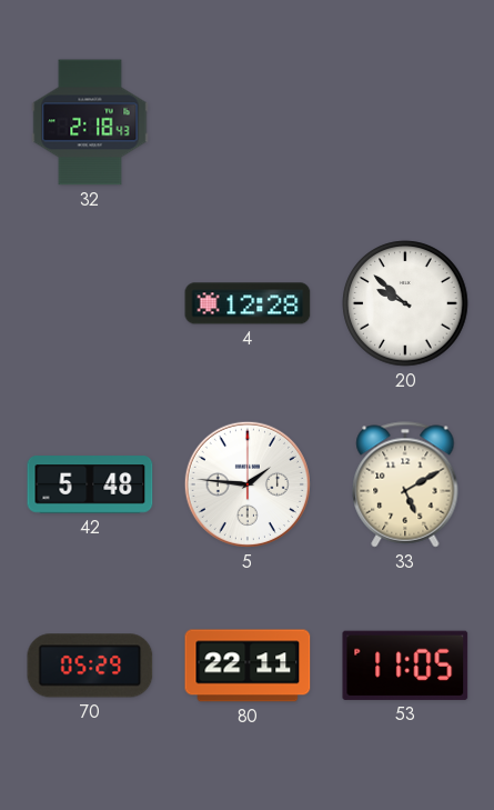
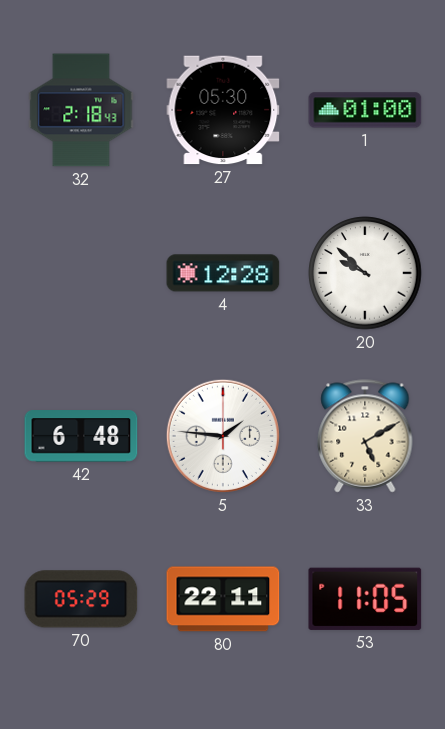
27: none -> 05:30 (223, 110)
1: none -> 01:00 (365, 110)
42: 5:48 -> 6:48 (81, 436)
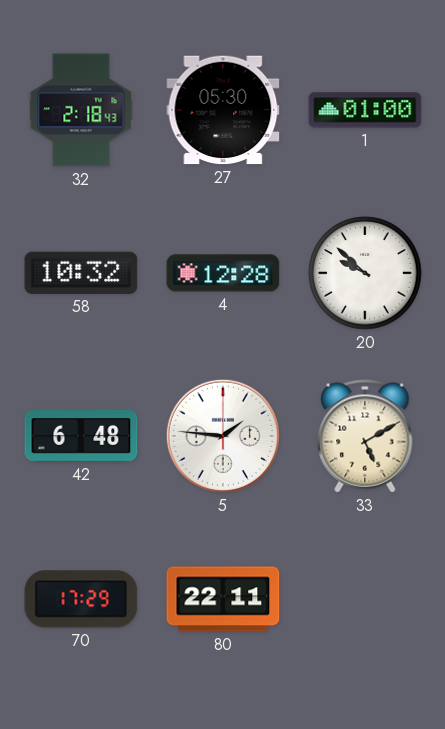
58: none -> 10:32 (81, 273)
70: 05:29 -> 17:29 (81, 599)
53: 11:05 -> none (365, 599)
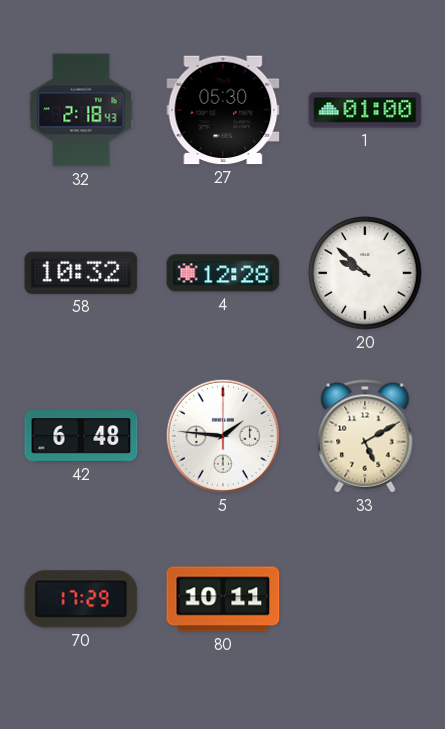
80: 22:11 -> 10:11 (223, 599)
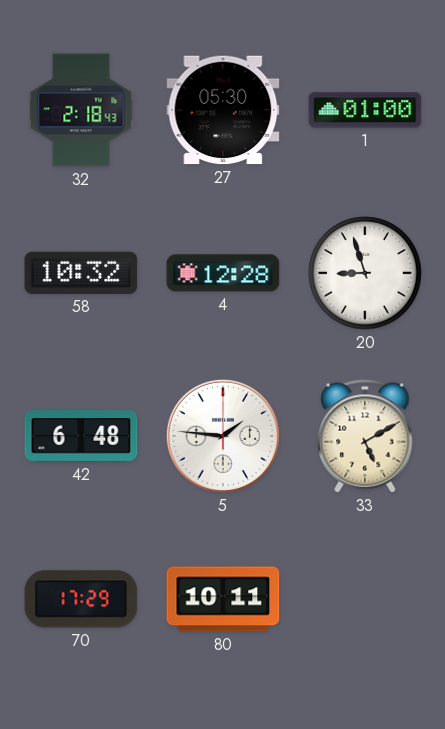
20: 9:52 -> 8:57 (365, 273)
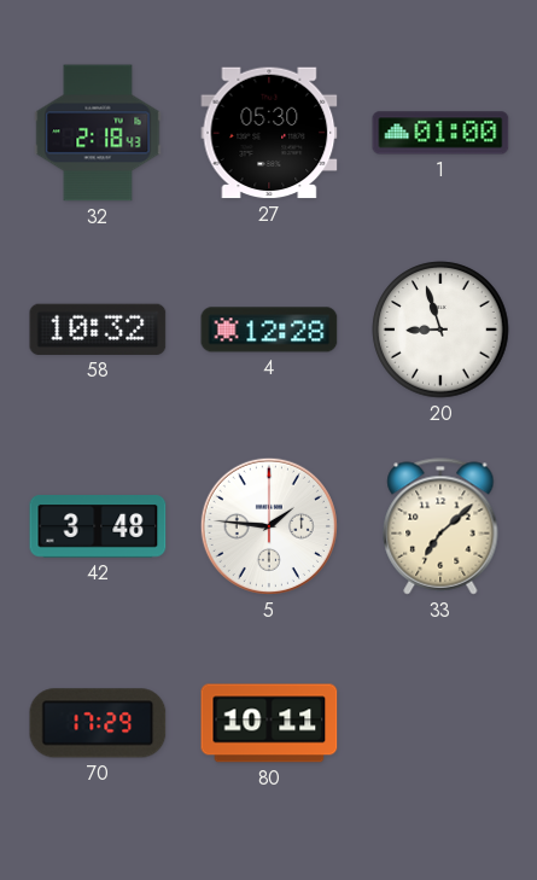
42: 6:48 -> 3:48 (98, 526)
33: 5:10 -> 7:08 (440, 526)
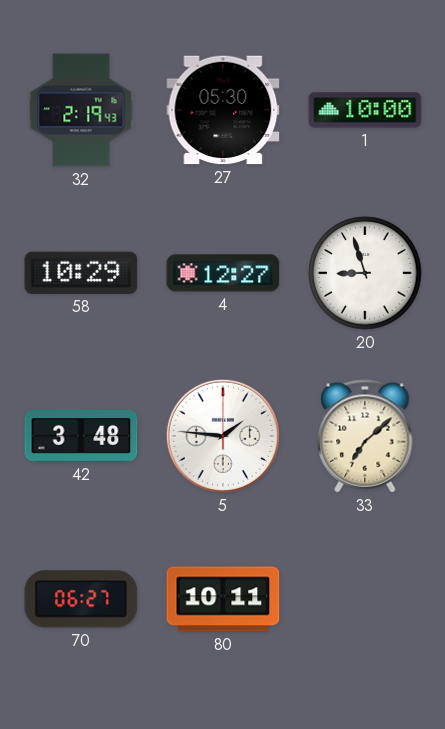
32: 2:18 -> 2:19 (81, 110)
1: 01:00 -> 10:00 (365, 110)
58: 10:32 -> 10:29 (81, 273)
4: 12:28 -> 12:27 (223, 273)
70: 17:29 -> 06:27 (81, 599)
